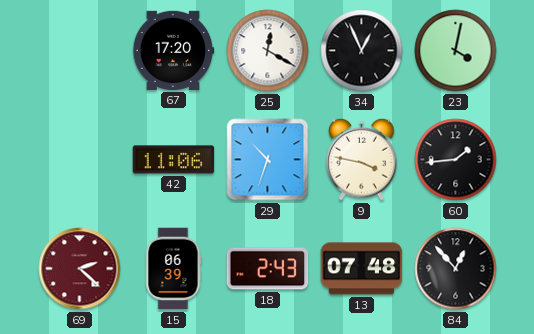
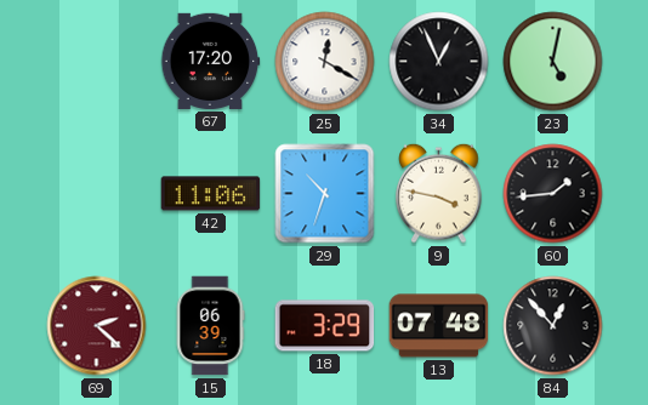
23: 4:02 -> 5:02 (553, 62)
18: 2:43 -> 3:29 (325, 326)
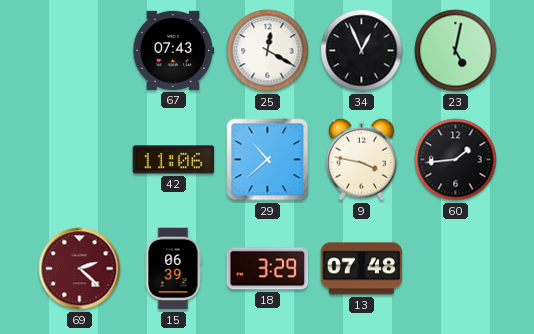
67: 17:20 -> 07:43 (174, 50)
29: 10:33 -> 10:38 (268, 160)
84: 12:53 -> none (553, 326)
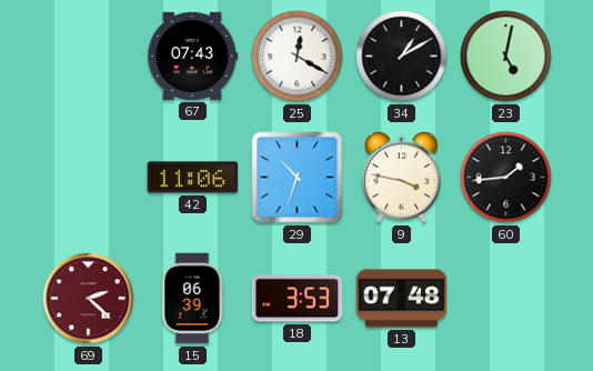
34: 12:56 -> 1:10 (402, 57)
29: 10:38 -> 10:33 (298, 178)
18: 3:29 -> 3:53 (298, 299)
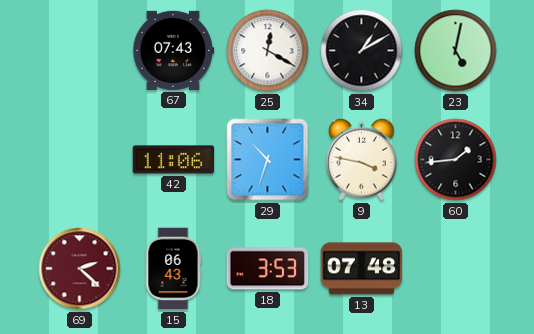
15: 06:39 -> 06:43 (173, 269)
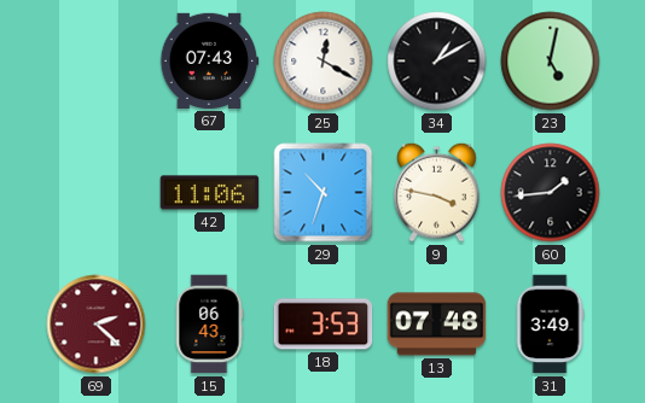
31: none -> 3:49 (550, 325)
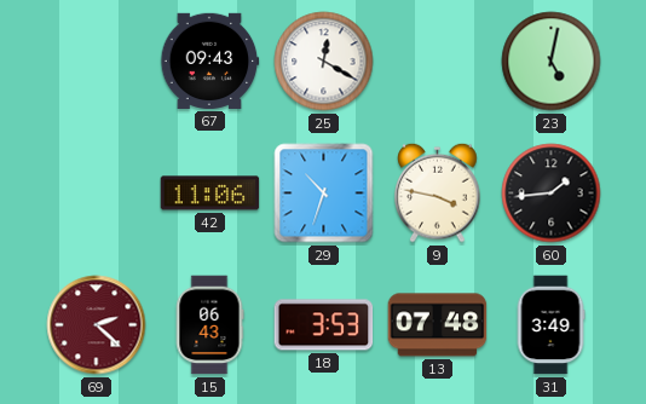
67: 07:43 -> 09:43 (210, 60)
34: 1:10 -> none (437, 62)
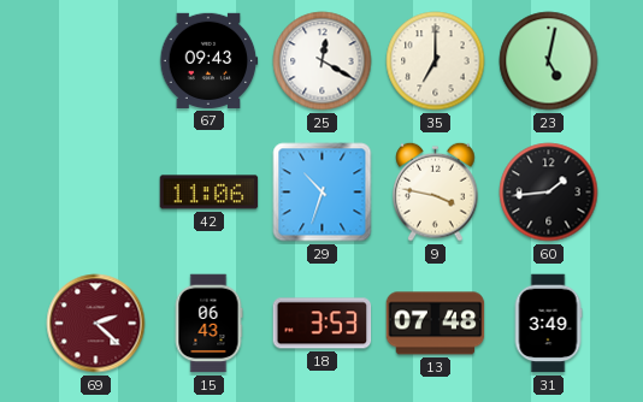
35: none -> 7:00 (436, 61)
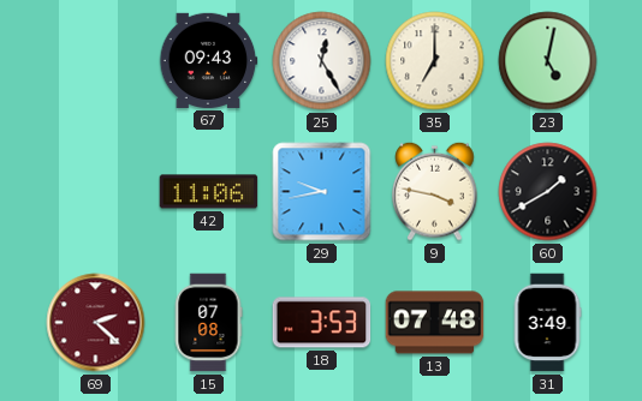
25: 12:20 -> 12:25 (322, 61)
29: 10:33 -> 9:43 (322, 192)
60: 1:44 -> 1:40 (548, 192)
15: 06:43 -> 07:08 (208, 323)
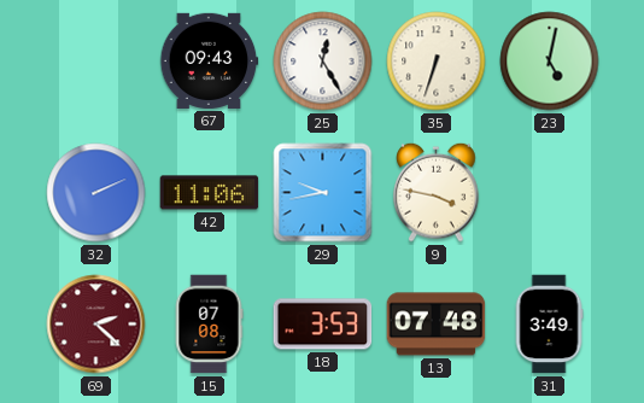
35: 7:00 -> 6:33 (437, 62)
32: none -> 2:11 (96, 193)
60: 1:40 -> none (548, 192)
